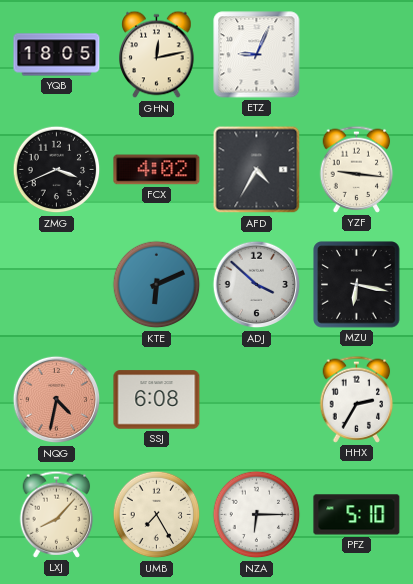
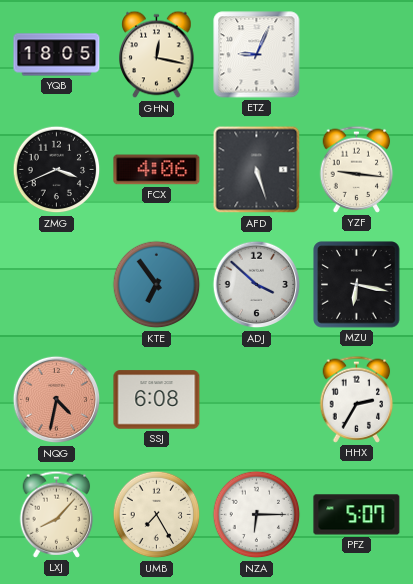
GHN: 12:13 -> 12:17 (157, 55)
FCX: 4:02 -> 4:06 (157, 170)
AFD: 4:35 -> 5:27 (257, 170)
KTE: 6:11 -> 6:54 (157, 285)
PFZ: 5:10 -> 5:07 (357, 515)
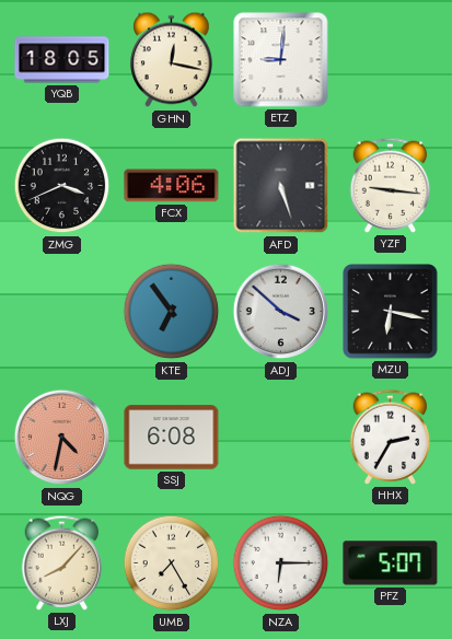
ETZ: 9:04 -> 9:01 (281, 60)
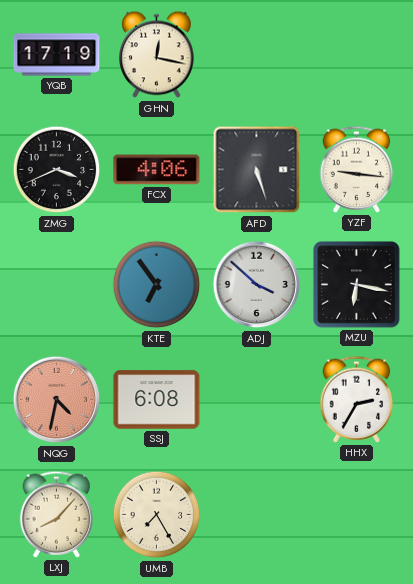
YQB: 18:05 -> 17:19 (57, 55)
ETZ: 9:01 -> none (281, 60)
NZA: 6:15 -> none (281, 564)
PFZ: 5:07 -> none (391, 564)
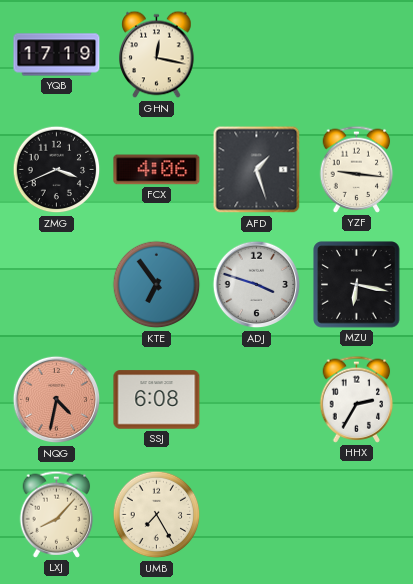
AFD: 5:27 -> 1:27 (257, 170)
ADJ: 3:52 -> 3:48 (257, 285)
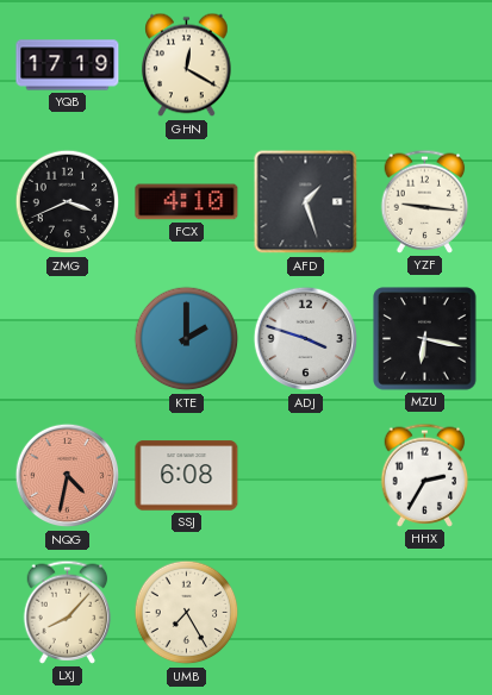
GHN: 12:17 -> 12:20 (187, 65)
FCX: 4:06 -> 4:10 (187, 202)
KTE: 6:54 -> 2:00 (187, 339)
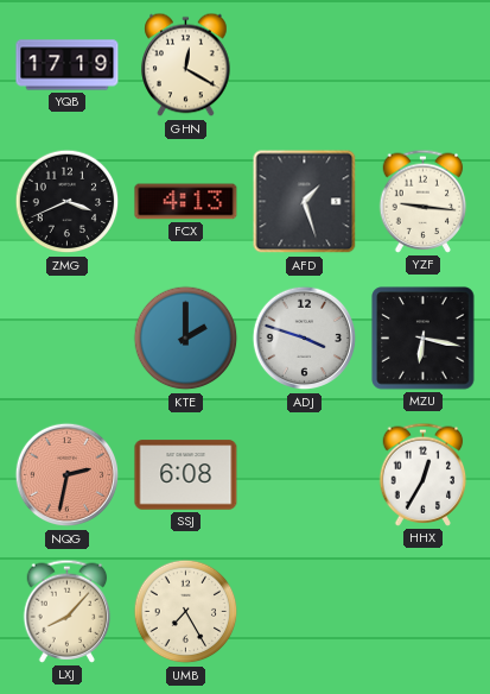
FCX: 4:10 -> 4:13 (186, 202)
NQG: 4:32 -> 2:32 (68, 475)
HHX: 2:35 -> 12:35 (424, 474)
